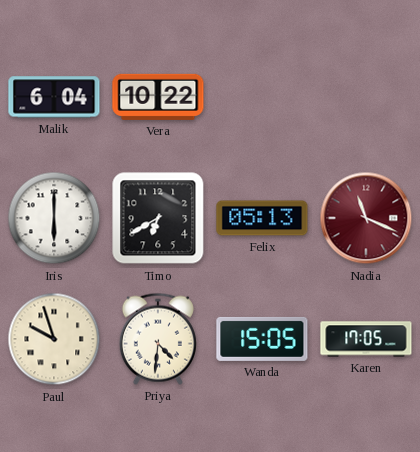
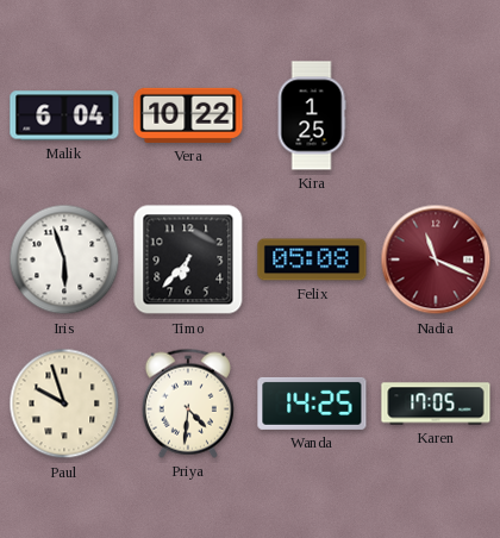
Kira: none -> 1:25 (312, 115)
Iris: 6:00 -> 5:57 (64, 259)
Timo: 6:40 -> 6:37 (188, 259)
Felix: 05:13 -> 05:08 (312, 259)
Wanda: 15:05 -> 14:25 (312, 403)
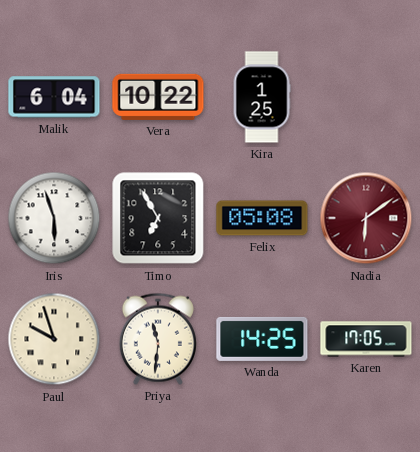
Timo: 6:37 -> 6:55 (158, 218)
Nadia: 11:19 -> 6:09 (366, 218)
Priya: 4:31 -> 11:31 (158, 339)
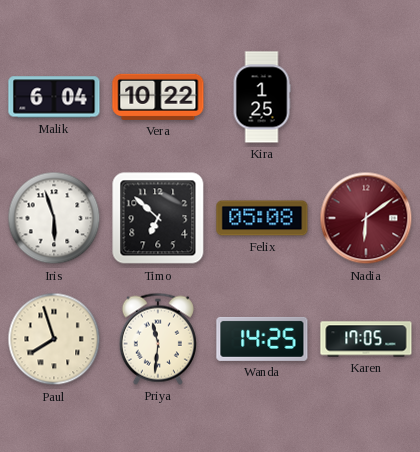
Timo: 6:55 -> 6:52 (158, 218)
Paul: 9:57 -> 7:57 (54, 339)
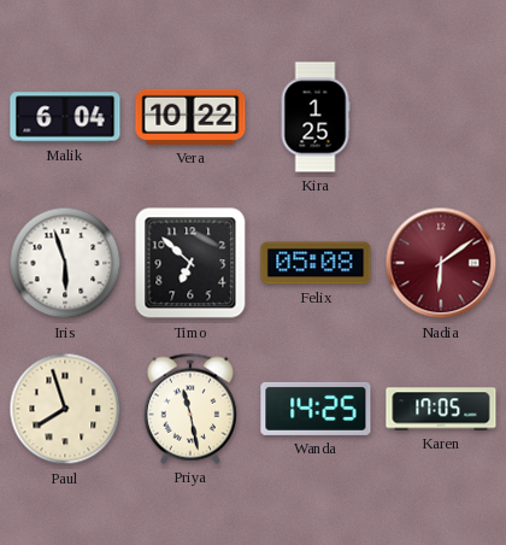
Priya: 11:31 -> 11:28 (190, 409)
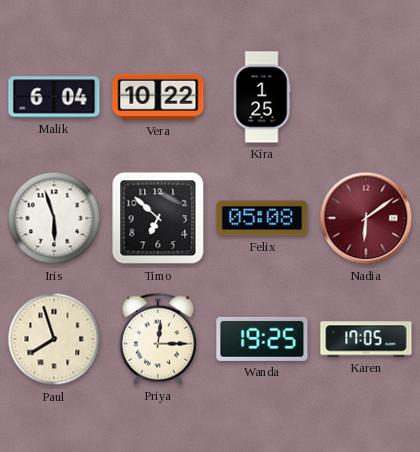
Priya: 11:28 -> 12:15 (158, 339)
Wanda: 14:25 -> 19:25 (262, 339)
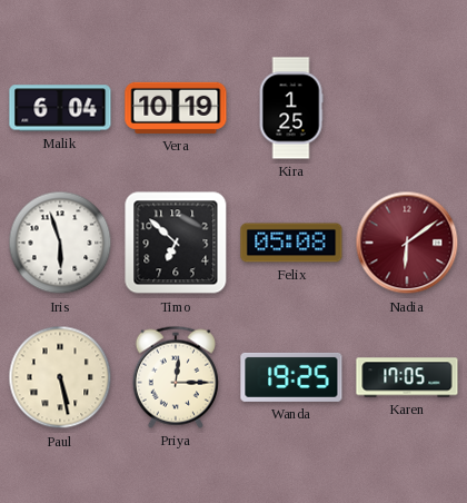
Vera: 10:22 -> 10:19 (176, 108)
Paul: 7:57 -> 5:28 (60, 377)
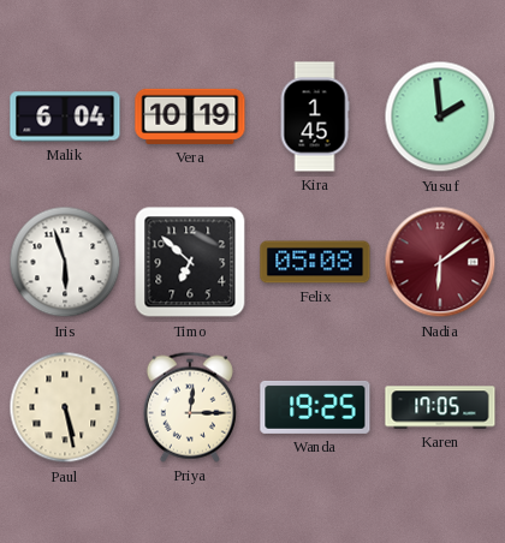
Kira: 1:25 -> 1:45 (315, 117)
Yusuf: none -> 1:59 (440, 117)
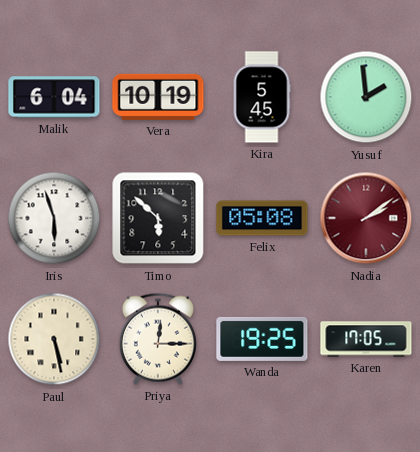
Kira: 1:45 -> 5:45 (262, 97)
Timo: 6:52 -> 5:52 (158, 218)
Nadia: 6:09 -> 2:09 (366, 218)
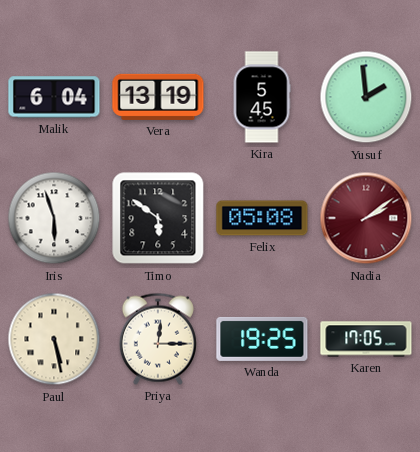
Vera: 10:19 -> 13:19 (158, 97)
Timo: 5:52 -> 5:51 (158, 218)
